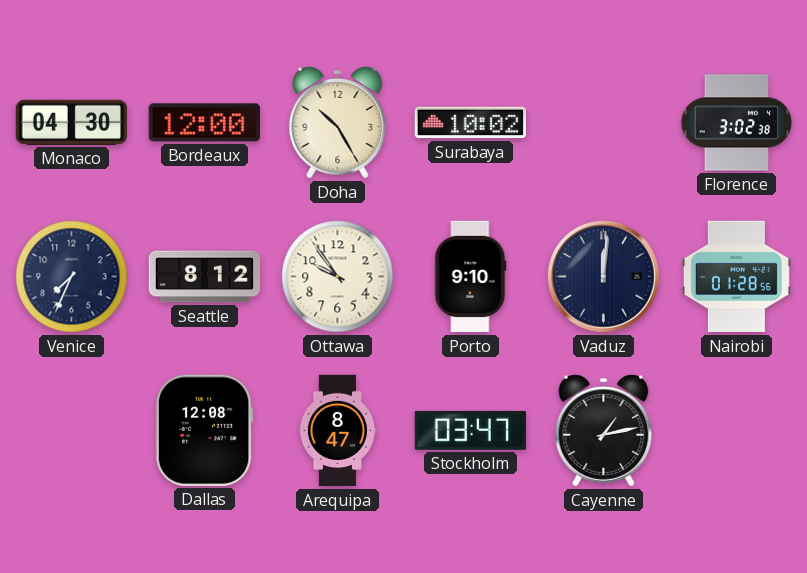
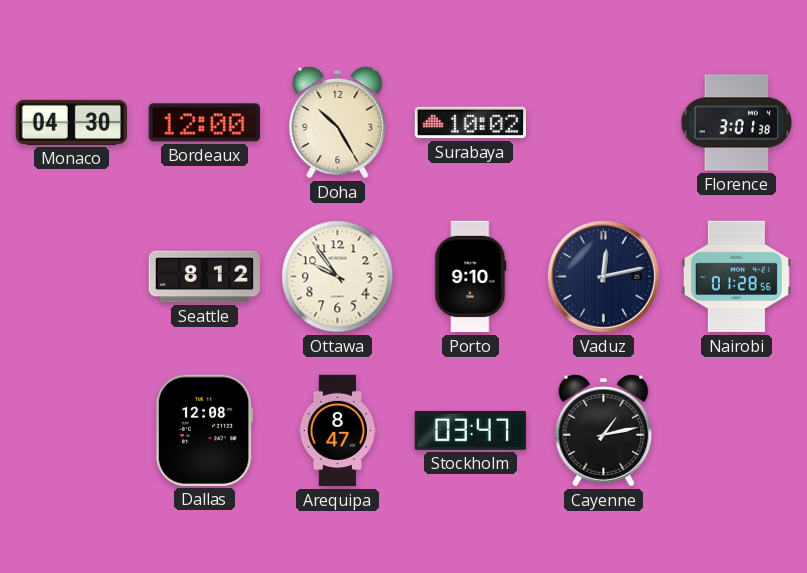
Florence: 3:02 -> 3:01 (737, 123)
Venice: 7:34 -> none (72, 277)
Vaduz: 12:01 -> 12:13 (604, 277)
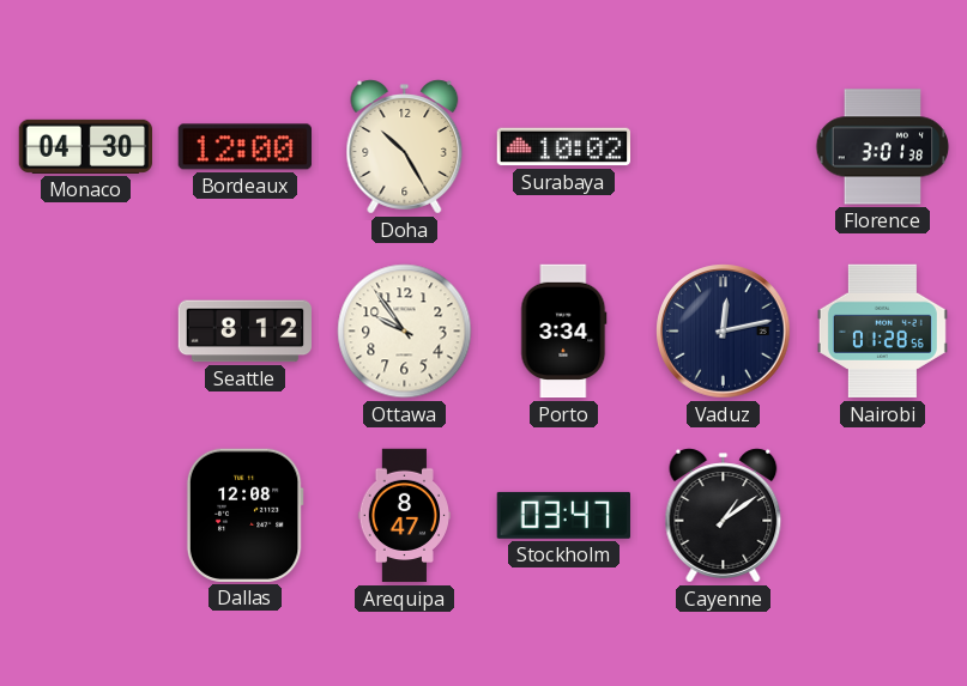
Porto: 9:10 -> 3:34 (564, 332)
Cayenne: 1:13 -> 1:09 (724, 516)
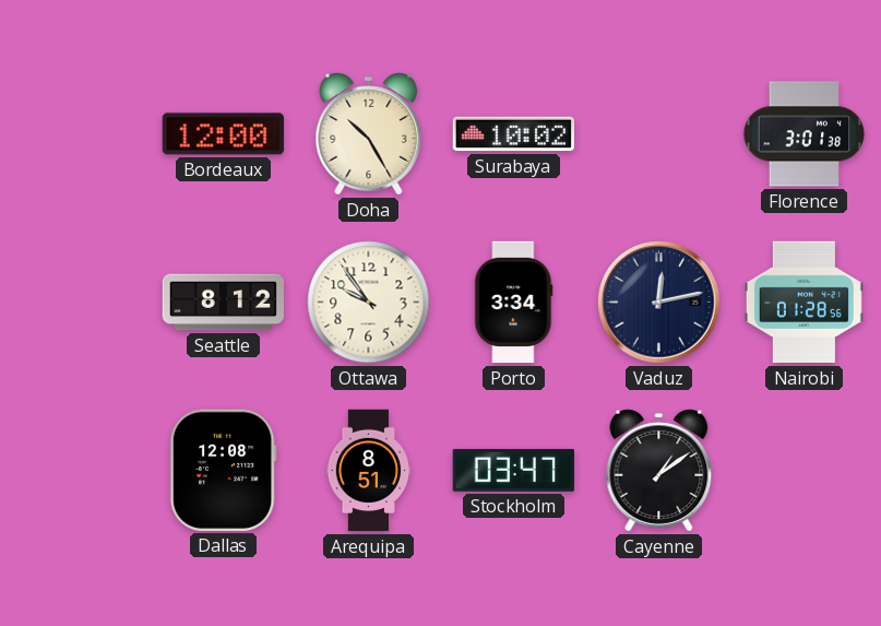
Monaco: 04:30 -> none (85, 146)
Arequipa: 8:47 -> 8:51 (369, 471)
